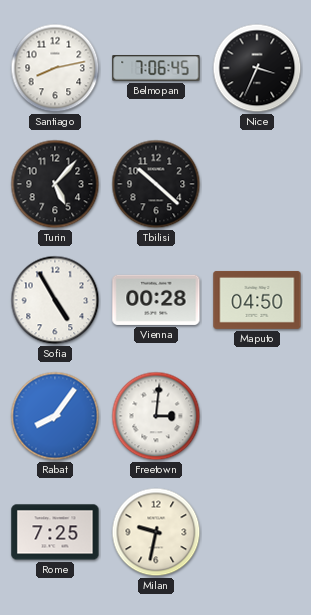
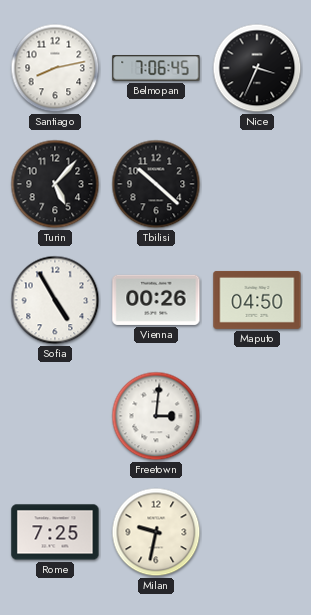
Vienna: 00:28 -> 00:26 (156, 300)
Rabat: 8:06 -> none (55, 416)
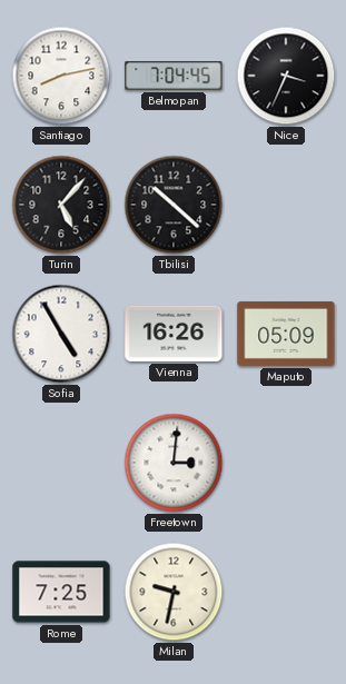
Belmopan: 7:06 -> 7:04 (174, 76)
Vienna: 00:26 -> 16:26 (174, 334)
Maputo: 04:50 -> 05:09 (286, 334)
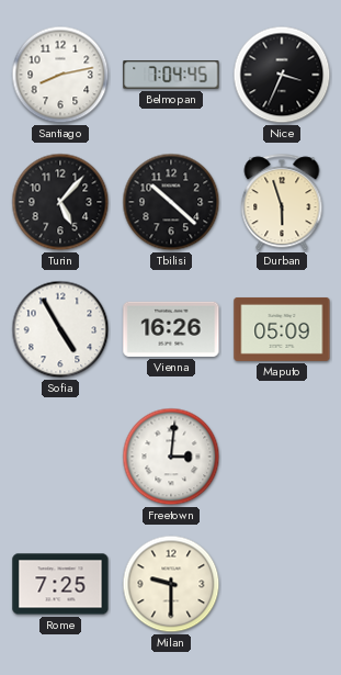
Durban: none -> 5:57 (282, 203)
Milan: 9:32 -> 9:30 (171, 584)
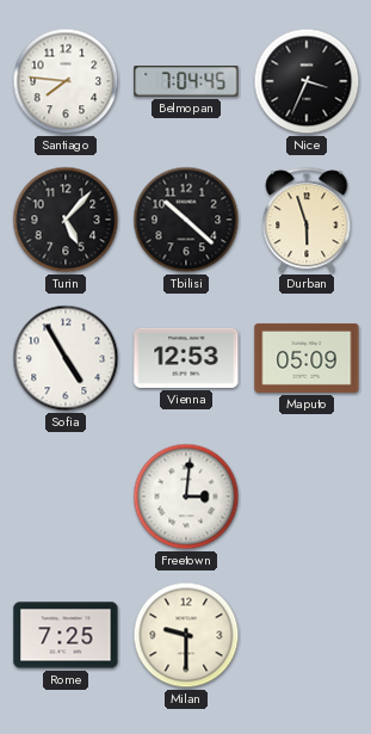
Santiago: 8:13 -> 7:46 (66, 81)
Vienna: 16:26 -> 12:53 (186, 358)
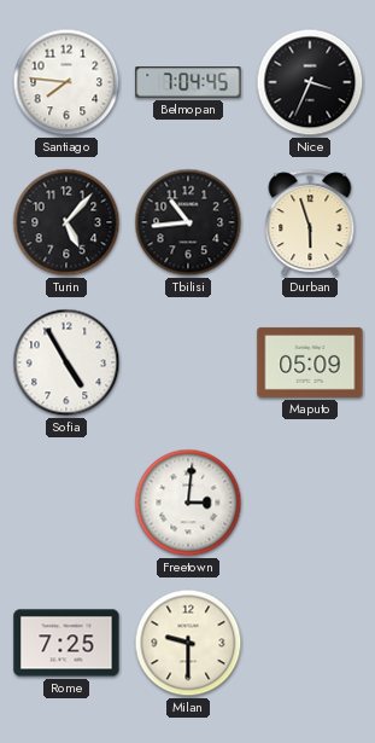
Tbilisi: 10:22 -> 10:44 (188, 222)
Vienna: 12:53 -> none (186, 358)
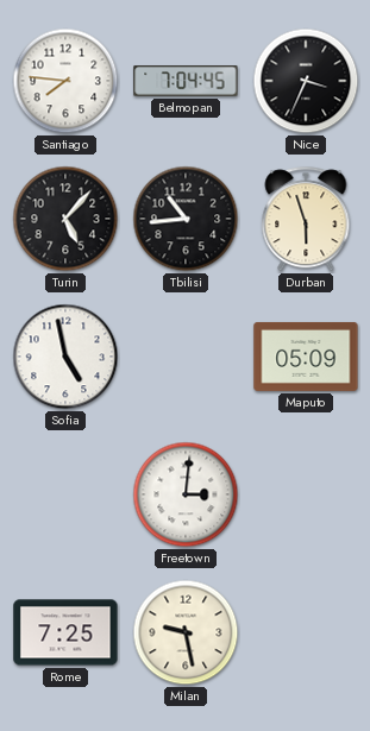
Sofia: 4:55 -> 4:58 (65, 357)
Milan: 9:30 -> 9:28 (186, 632)
